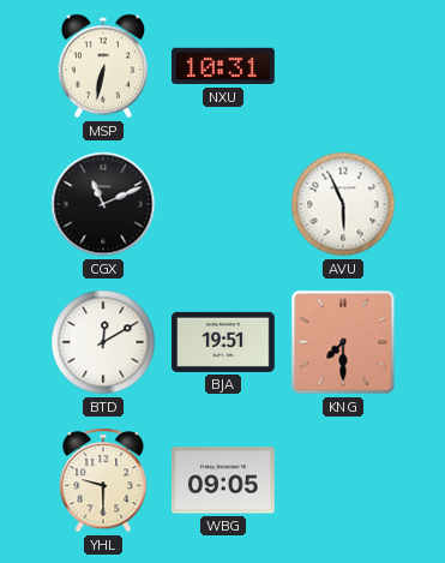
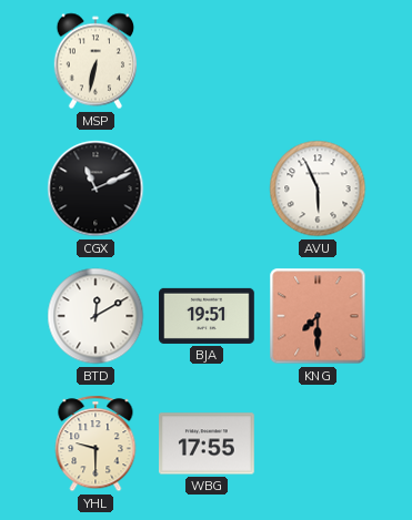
NXU: 10:31 -> none (224, 66)
WBG: 09:05 -> 17:55 (208, 443)
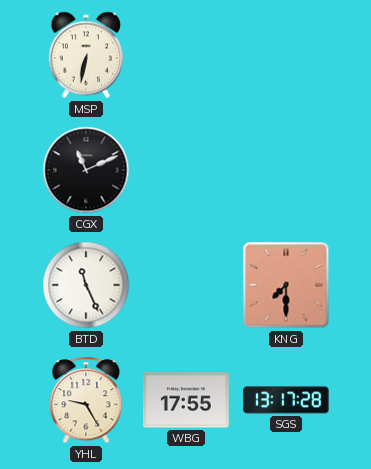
AVU: 5:56 -> none (318, 188)
BTD: 12:10 -> 11:26 (86, 285)
BJA: 19:51 -> none (208, 316)
YHL: 9:30 -> 9:25 (86, 400)
SGS: none -> 13:17 (287, 400)
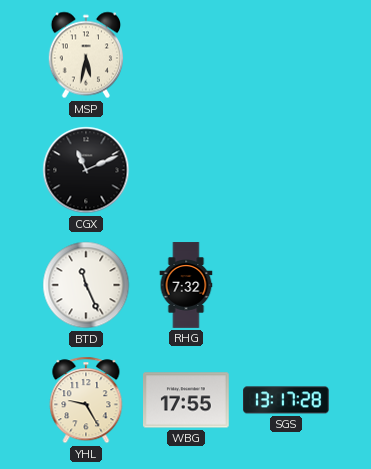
MSP: 6:32 -> 5:32 (85, 55)
RHG: none -> 7:32 (186, 285)
KNG: 7:30 -> none (286, 285)
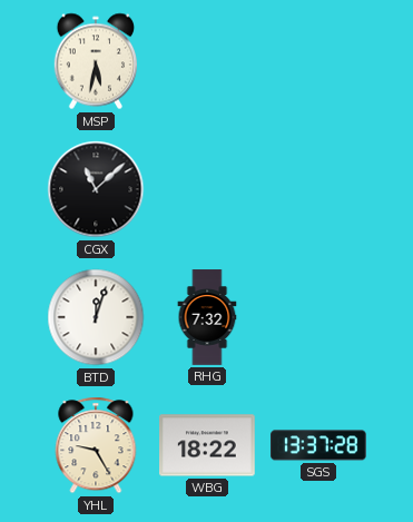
CGX: 11:11 -> 11:08 (96, 189)
BTD: 11:26 -> 12:03 (96, 317)
WBG: 17:55 -> 18:22 (208, 445)
SGS: 13:17 -> 13:37 (319, 445)
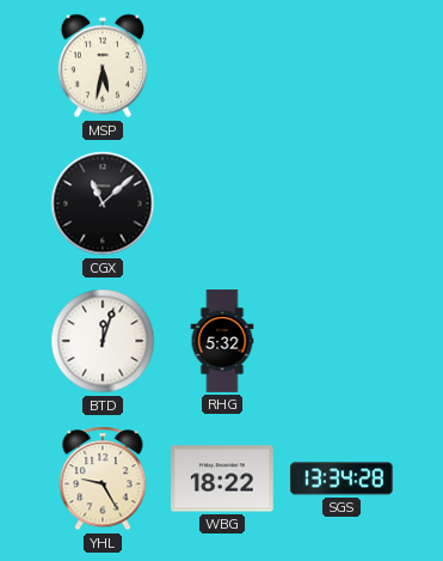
RHG: 7:32 -> 5:32 (222, 341)
SGS: 13:37 -> 13:34 (343, 478)
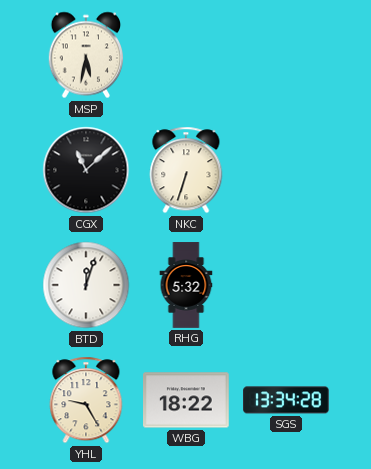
NKC: none -> 6:33 (186, 170)
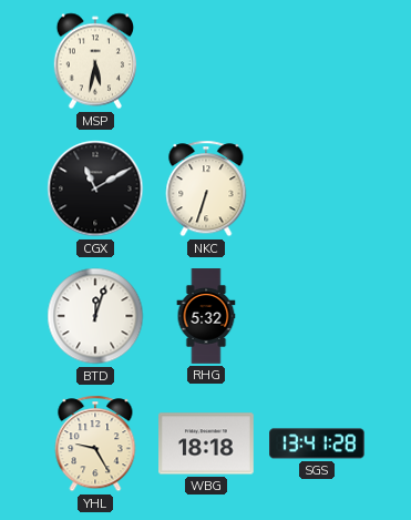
CGX: 11:08 -> 11:10 (95, 188)
WBG: 18:22 -> 18:18 (207, 443)
SGS: 13:34 -> 13:41 (318, 443)
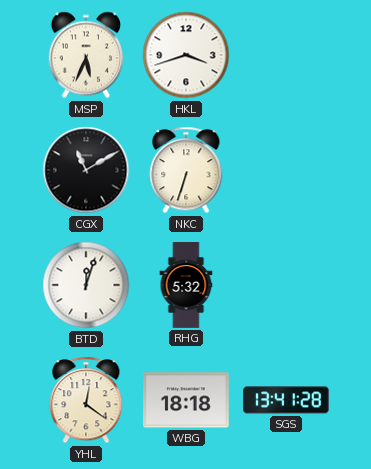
MSP: 5:32 -> 5:34 (85, 55)
HKL: none -> 3:42 (186, 55)
YHL: 9:25 -> 12:21 (86, 400)
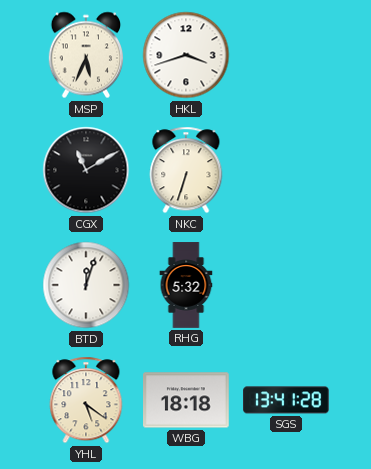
YHL: 12:21 -> 5:21 (86, 400)
